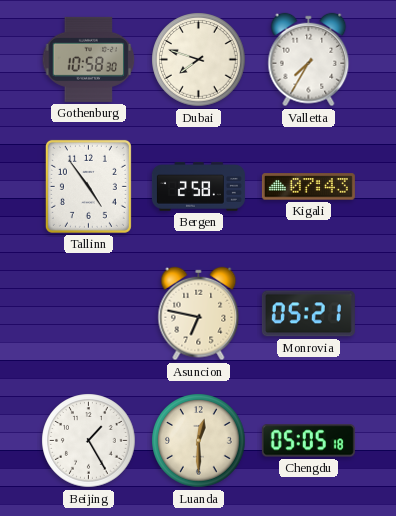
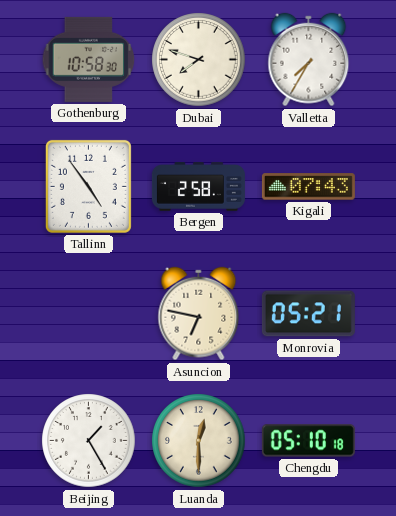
Chengdu: 05:05 -> 05:10 (308, 441)
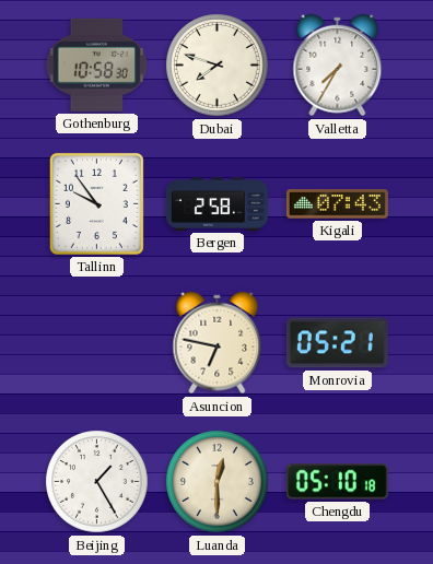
Tallinn: 4:54 -> 9:54 (96, 203)
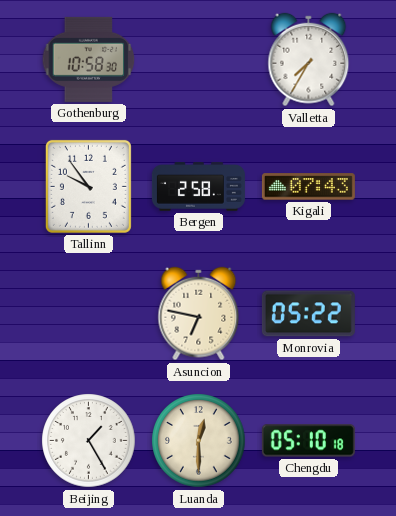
Dubai: 7:48 -> none (218, 66)
Monrovia: 05:21 -> 05:22 (308, 314)
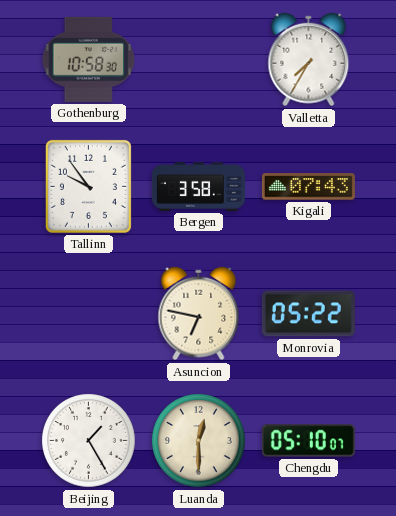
Bergen: 2:58 -> 3:58 (198, 187)
Chengdu: 05:10:18 -> 05:10:07 (308, 441)
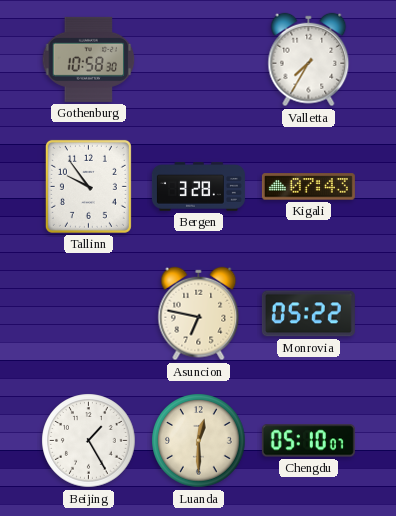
Bergen: 3:58 -> 3:28 (198, 187)
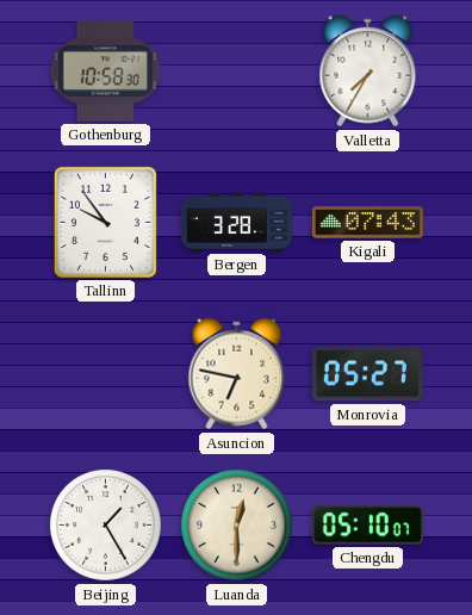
Monrovia: 05:22 -> 05:27 (367, 374)
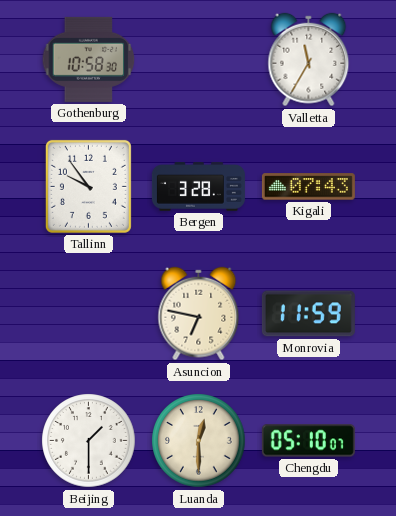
Valletta: 7:35 -> 11:35 (309, 60)
Monrovia: 05:27 -> 11:59 (308, 314)
Beijing: 1:25 -> 1:30 (89, 441)
